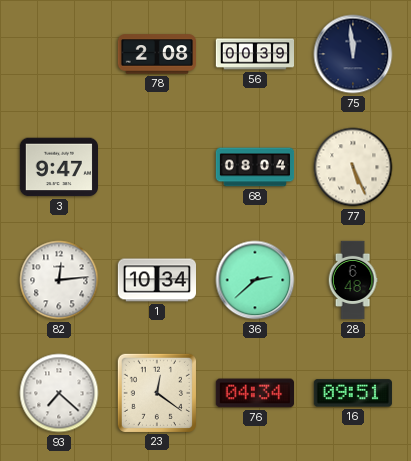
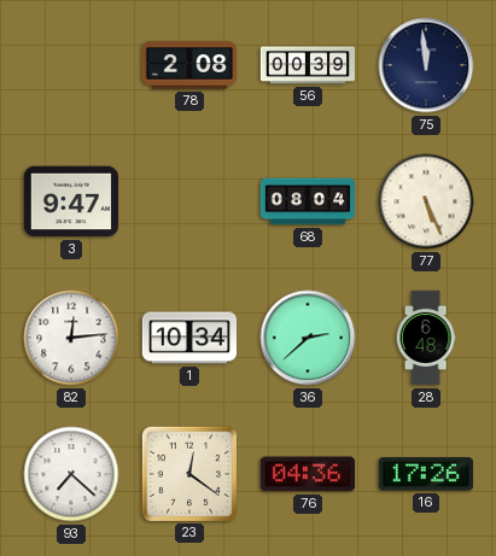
76: 04:34 -> 04:36 (307, 474)
16: 09:51 -> 17:26 (426, 474)
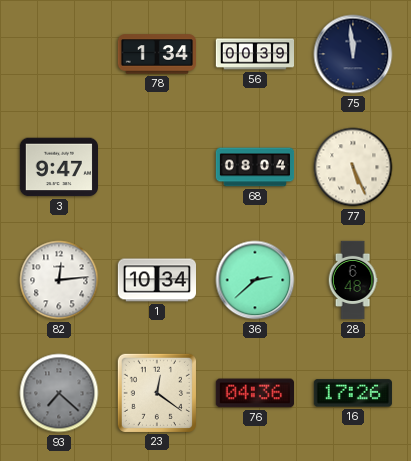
78: 2:08 -> 1:34 (156, 54)
93 dial: white -> grey (59, 393)
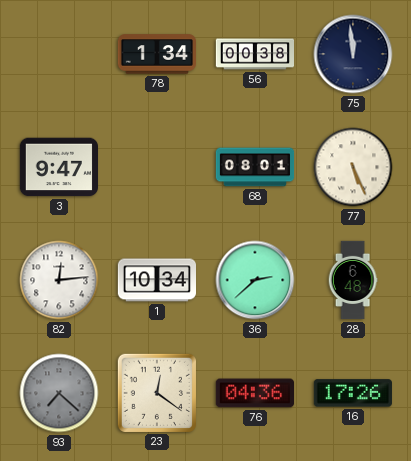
56: 00:39 -> 00:38 (255, 54)
68: 08:04 -> 08:01 (255, 167)
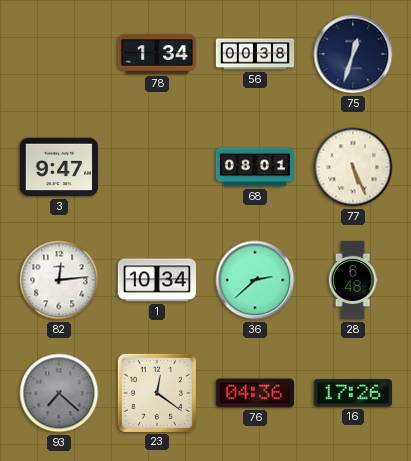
75: 11:59 -> 12:33 (353, 54)
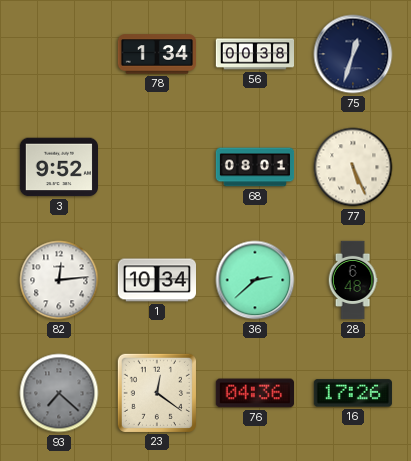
3: 9:47 -> 9:52 (58, 167)
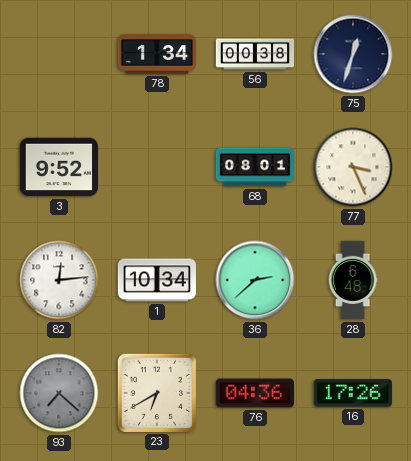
77: 5:26 -> 3:26 (353, 167)
23: 12:21 -> 6:40 (157, 393)
